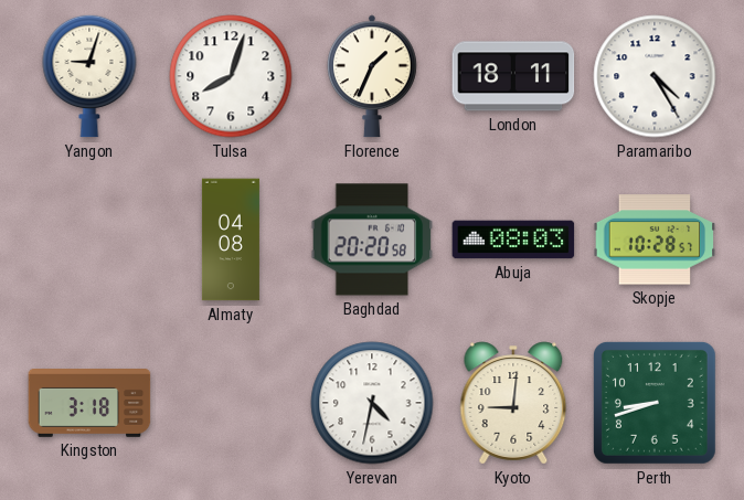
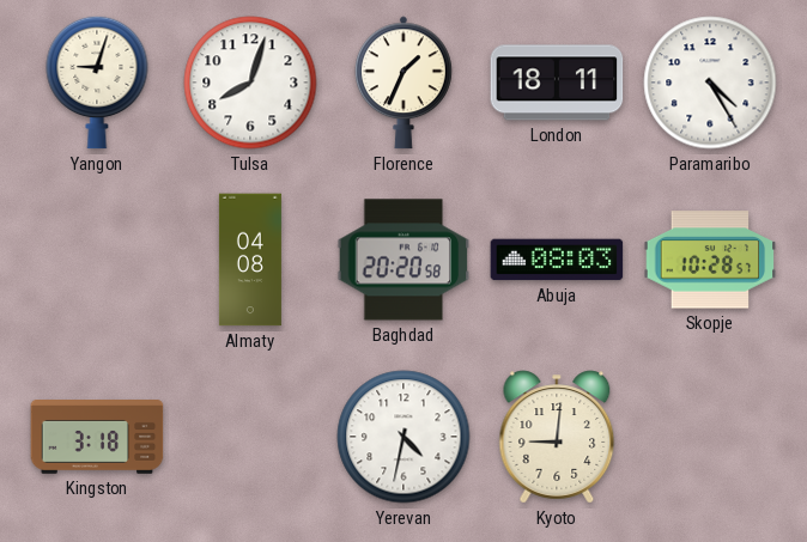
Perth: 8:42 -> none (655, 403)
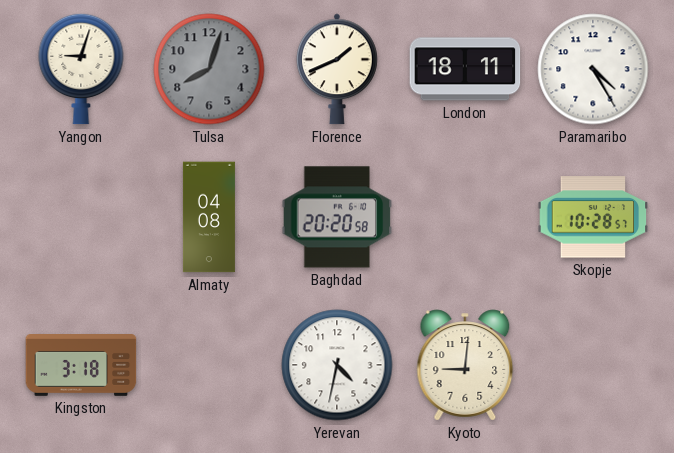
Tulsa dial: white -> grey (209, 69)
Florence: 1:34 -> 1:41 (338, 69)
Abuja: 08:03 -> none (557, 260)
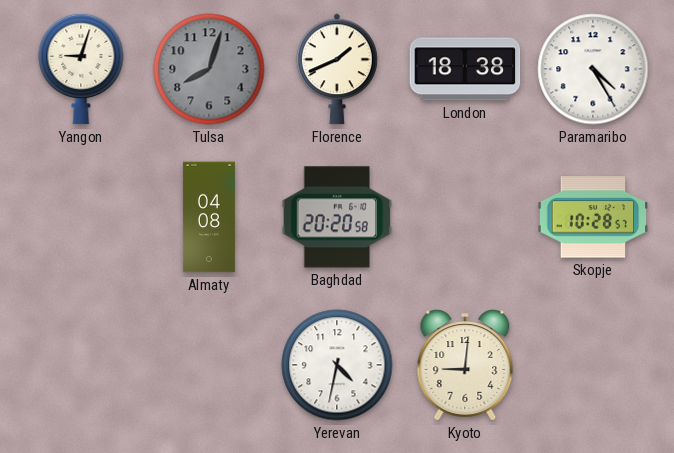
London: 18:11 -> 18:38 (465, 69)
Kingston: 3:18 -> none (81, 366)
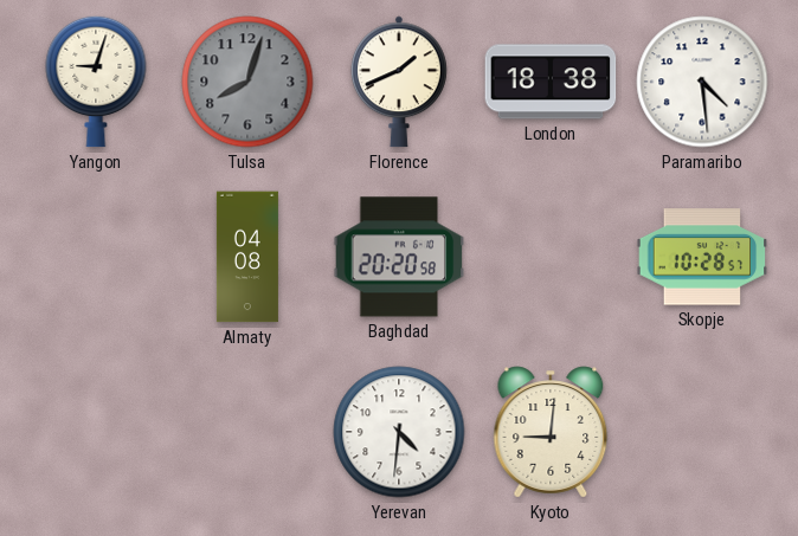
Paramaribo: 4:25 -> 4:29 (702, 82)
Yerevan: 4:32 -> 4:31 (399, 432)
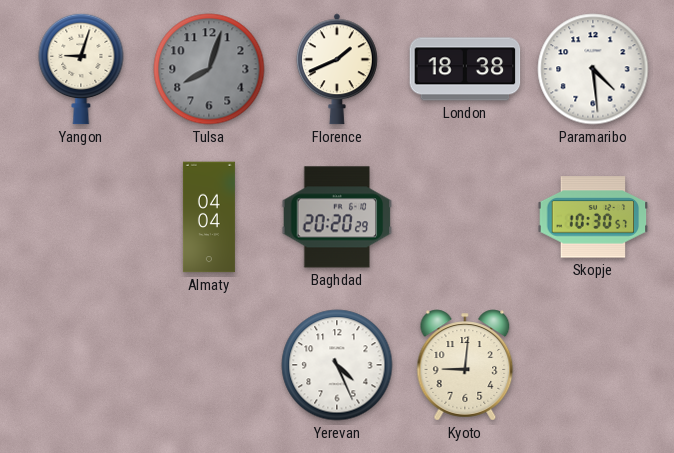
Almaty: 04:08 -> 04:04 (209, 217)
Baghdad: 20:20:58 -> 20:20:29 (337, 217)
Skopje: 10:28 -> 10:30 (593, 217)
Yerevan: 4:31 -> 4:26 (337, 365)
